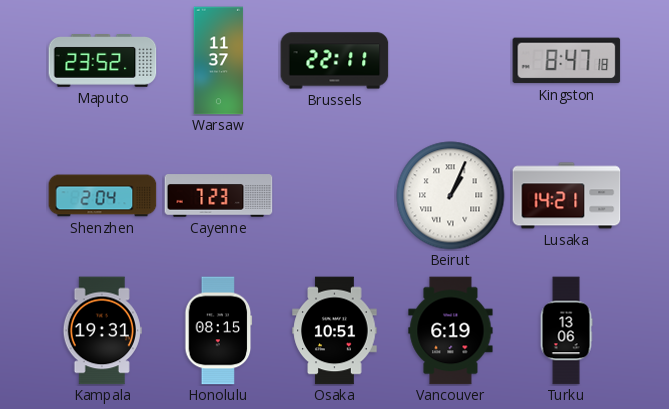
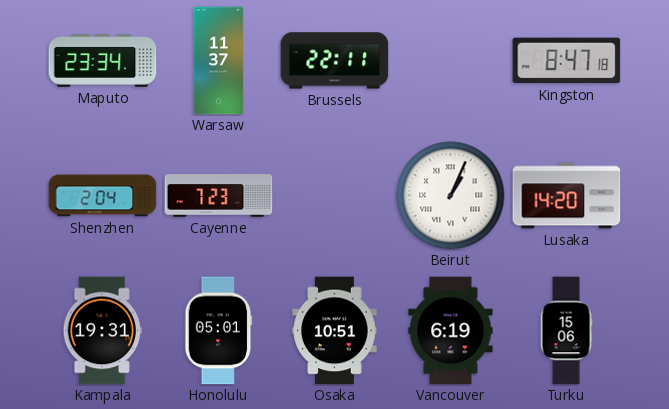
Maputo: 23:52 -> 23:34 (103, 61)
Lusaka: 14:21 -> 14:20 (567, 196)
Honolulu: 08:15 -> 05:01 (219, 331)
Turku: 13:06 -> 15:06 (566, 331)
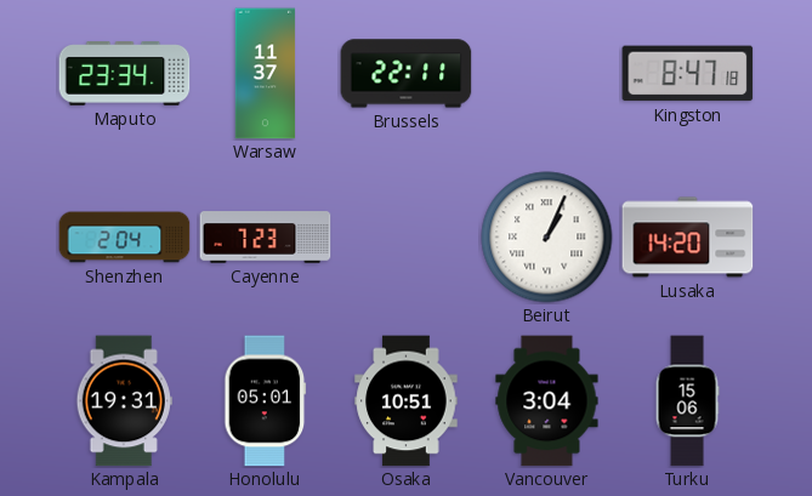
Vancouver: 6:19 -> 3:04 (547, 401)
